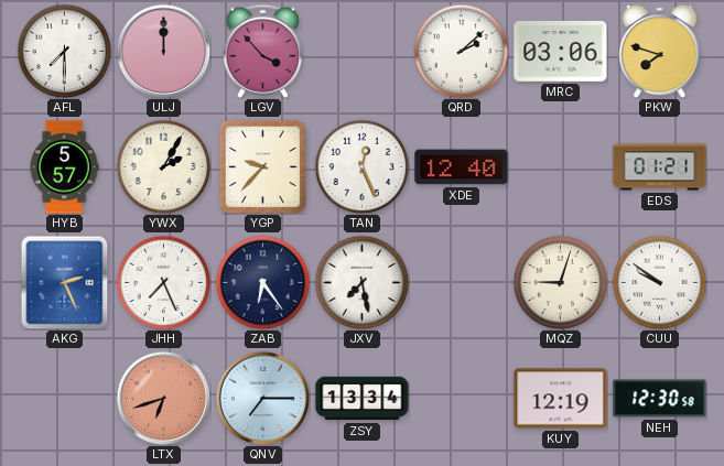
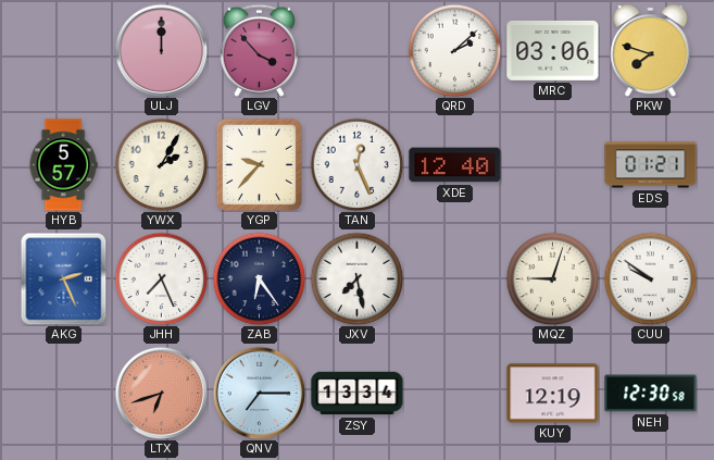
AFL: 7:30 -> none (64, 51)
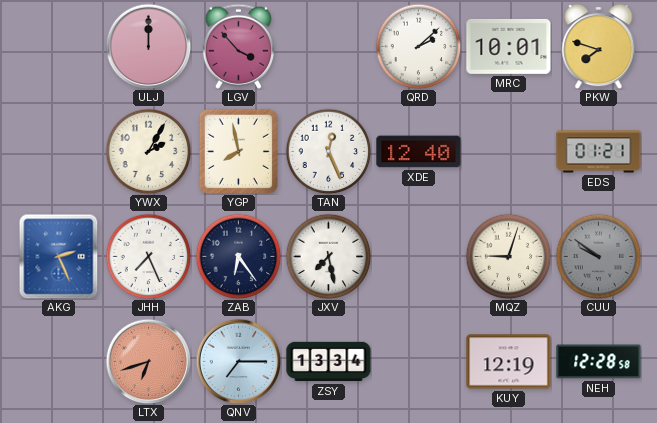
MRC: 03:06 -> 10:01 (509, 46)
HYB: 5:57 -> none (63, 165)
YGP: 9:37 -> 7:58 (238, 151)
CUU dial: white -> grey (598, 256)
NEH: 12:30 -> 12:28 (599, 362)
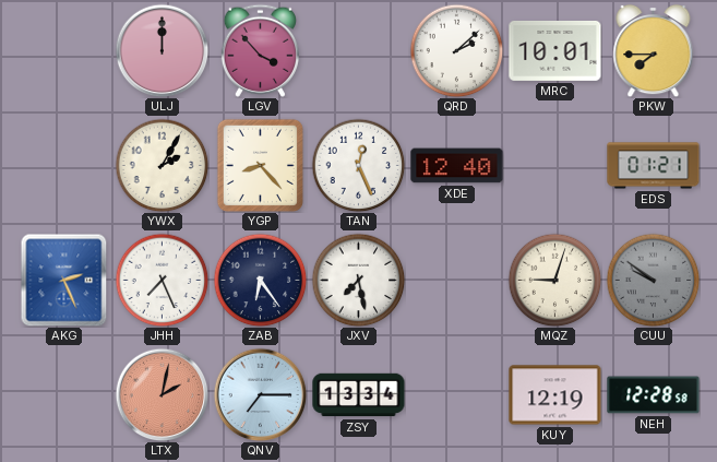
PKW: 7:48 -> 7:45 (654, 50)
YGP: 7:58 -> 8:23 (260, 165)
LTX: 6:42 -> 2:02 (162, 394)
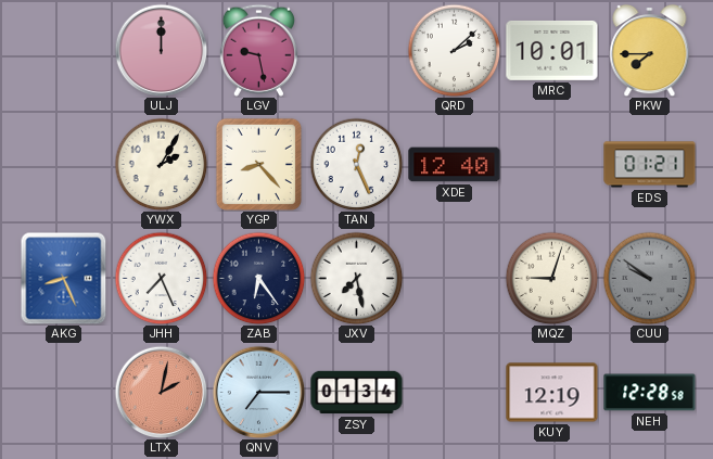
LGV: 3:53 -> 9:28 (258, 50)
AKG: 2:26 -> 8:26 (64, 278)
ZSY: 13:34 -> 01:34 (357, 393)
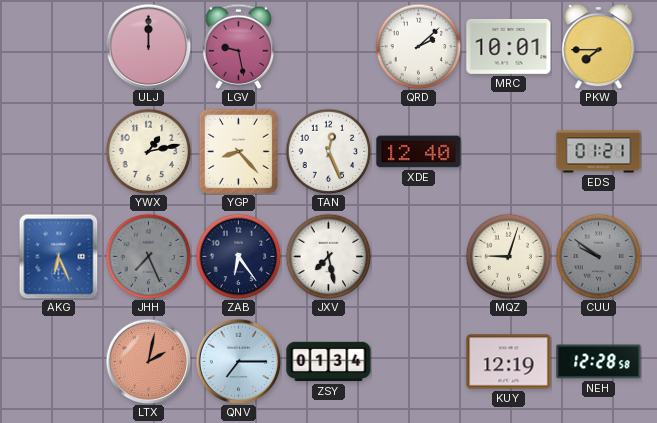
YWX: 2:05 -> 1:13 (148, 151)
AKG: 8:26 -> 6:26 (59, 256)
JHH dial: white -> grey (148, 256)
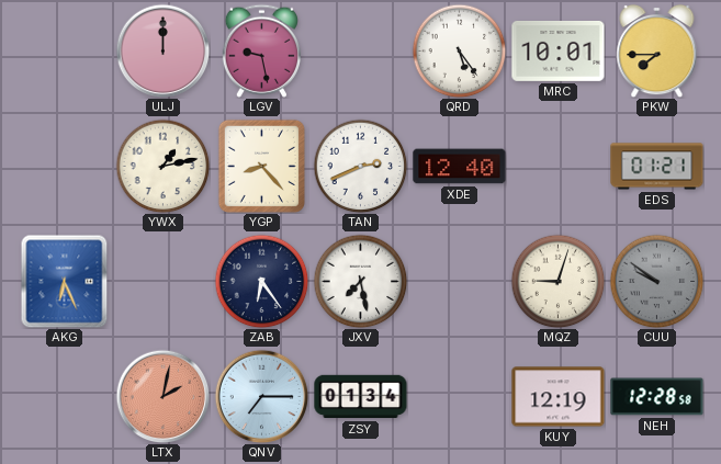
QRD: 2:08 -> 5:24 (459, 50)
TAN: 12:26 -> 2:41 (360, 166)
JHH: 7:26 -> none (148, 256)
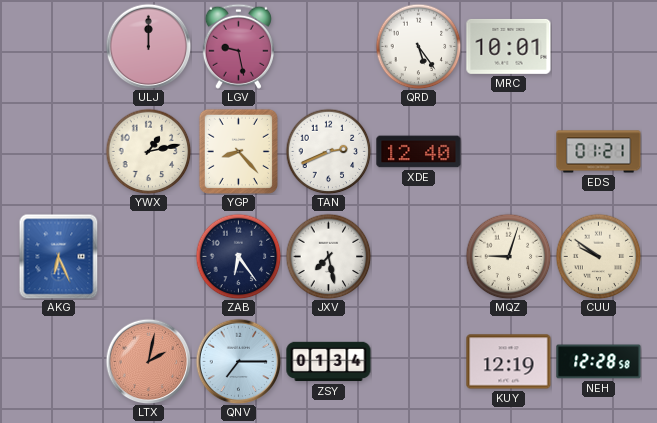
PKW: 7:45 -> none (657, 50)
CUU dial: grey -> cream (598, 256)
